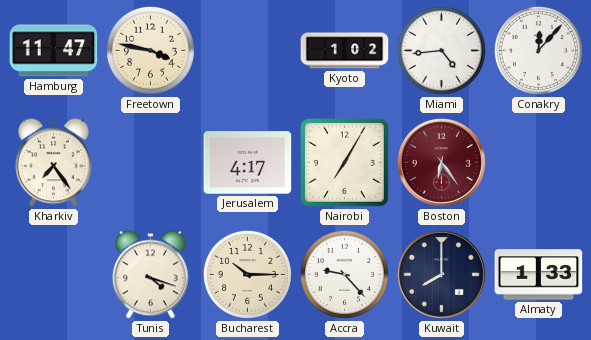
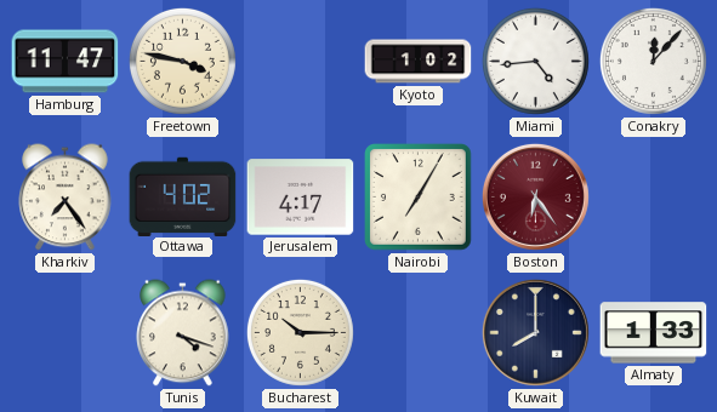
Ottawa: none -> 4:02 (183, 196)
Accra: 9:23 -> none (344, 274)
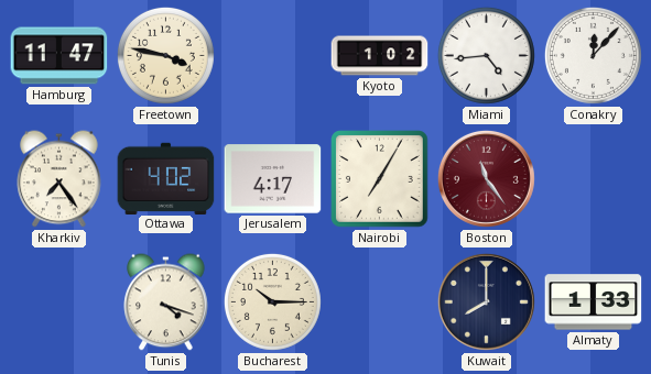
Boston: 6:24 -> 11:24 (486, 178)
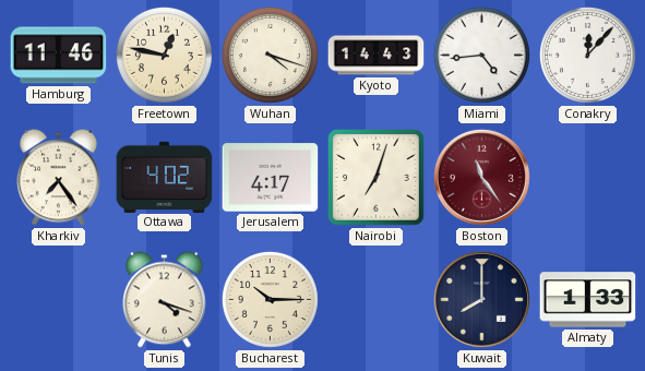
Hamburg: 11:47 -> 11:46 (59, 56)
Freetown: 3:47 -> 12:47 (164, 55)
Wuhan: none -> 4:18 (270, 55)
Kyoto: 1:02 -> 14:43 (377, 56)
Nairobi: 7:05 -> 7:03 (377, 178)
